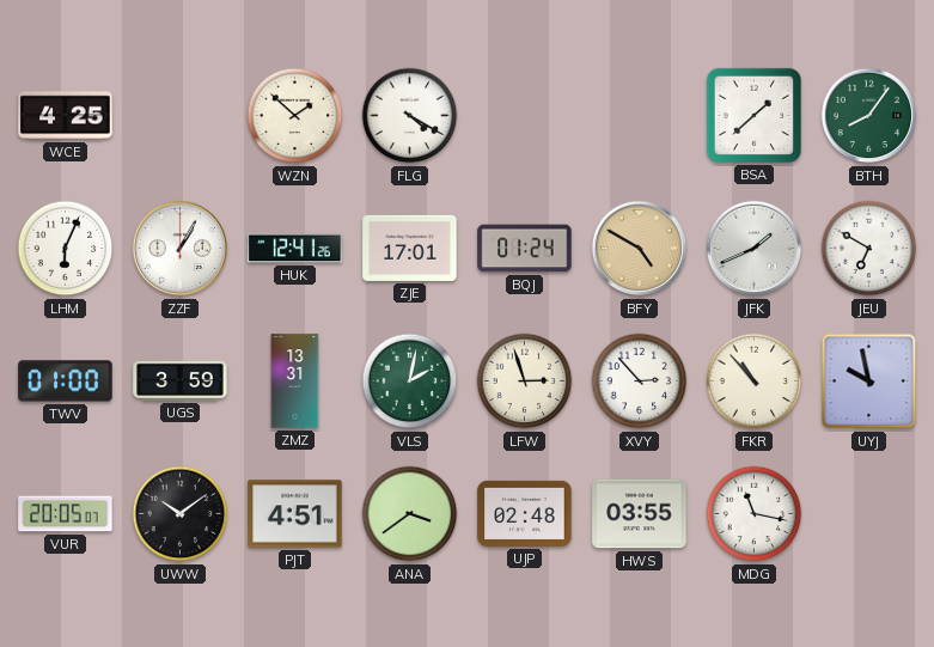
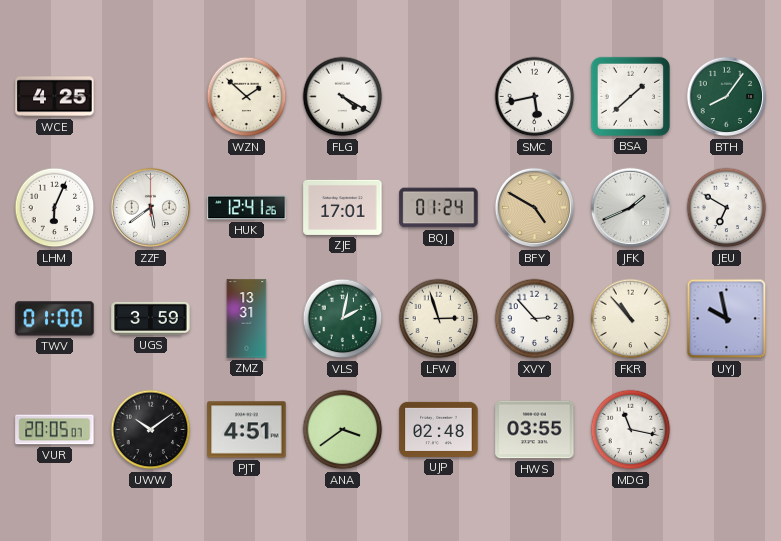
SMC: none -> 5:43 (535, 97)
ZZF: 1:05 -> 5:39 (151, 208)
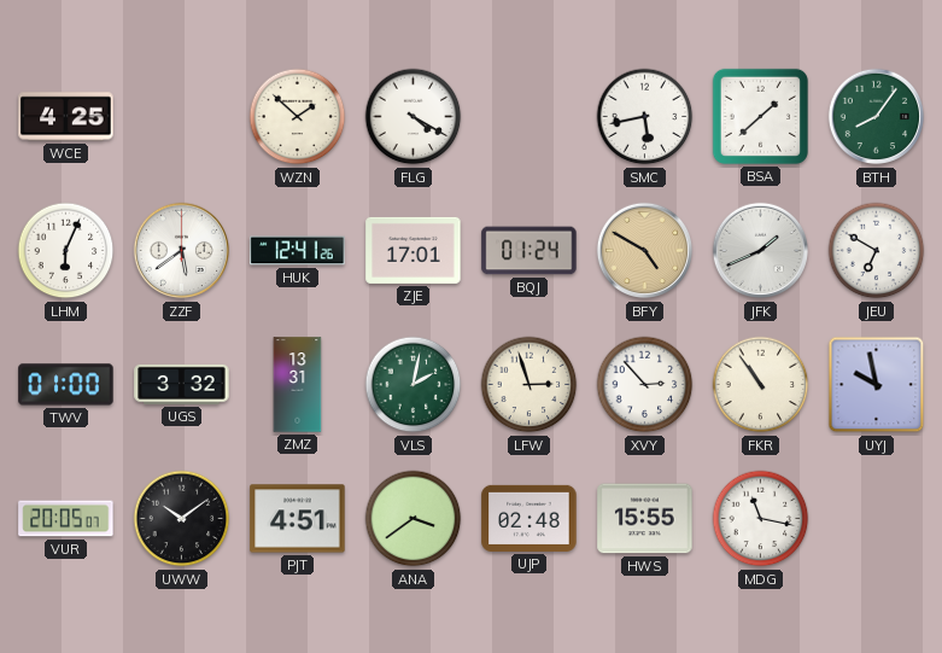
UGS: 3:59 -> 3:32 (182, 384)
FKR: 10:53 -> 10:54 (761, 385)
HWS: 03:55 -> 15:55 (645, 519)
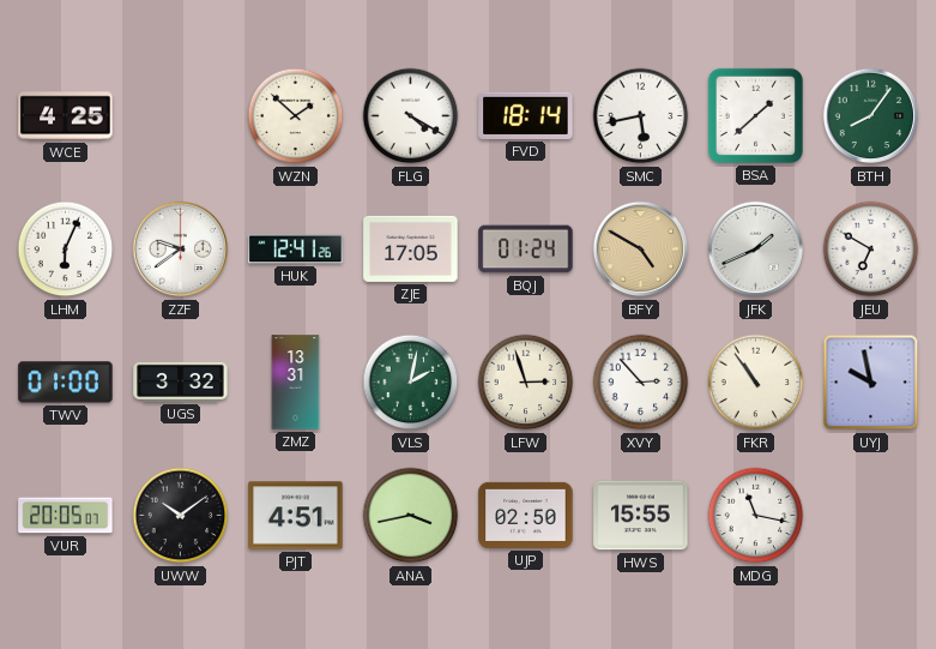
FVD: none -> 18:14 (526, 115)
ZZF: 5:39 -> 9:39 (181, 250)
ZJE: 17:01 -> 17:05 (411, 248)
ANA: 3:39 -> 3:43 (411, 516)
UJP: 02:48 -> 02:50 (526, 515)
